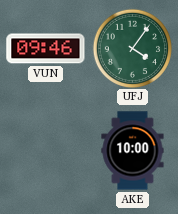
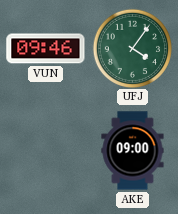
AKE: 10:00 -> 09:00 (133, 151)
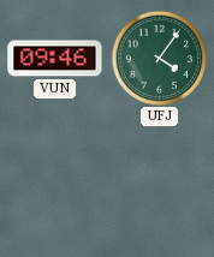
AKE: 09:00 -> none (133, 151)
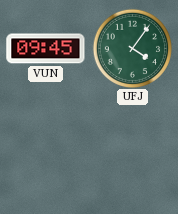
VUN: 09:46 -> 09:45 (46, 49)
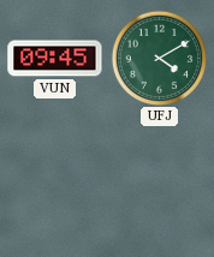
UFJ: 4:06 -> 4:10 (159, 58)
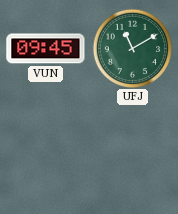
UFJ: 4:10 -> 11:10 (132, 48)
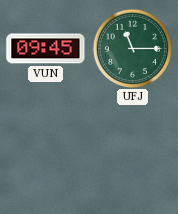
UFJ: 11:10 -> 11:15 (132, 48)
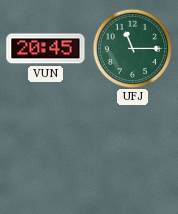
VUN: 09:45 -> 20:45 (46, 49)
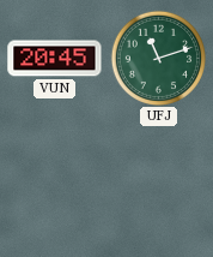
UFJ: 11:15 -> 11:12 (158, 58)
